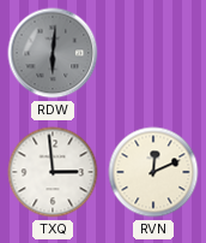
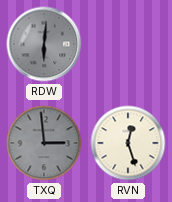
TXQ dial: white -> grey (44, 143)
RVN: 12:11 -> 12:27 (128, 143)
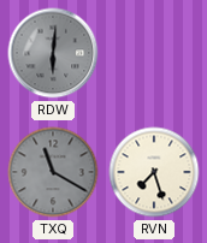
TXQ: 2:59 -> 11:20 (53, 172)
RVN: 12:27 -> 7:27 (154, 172)
